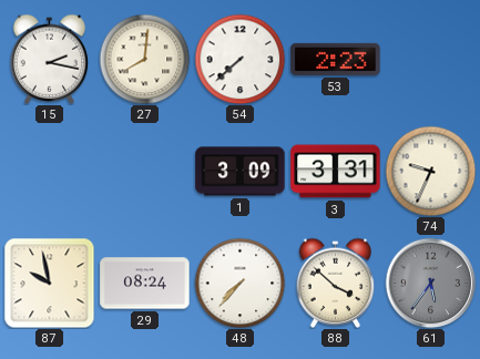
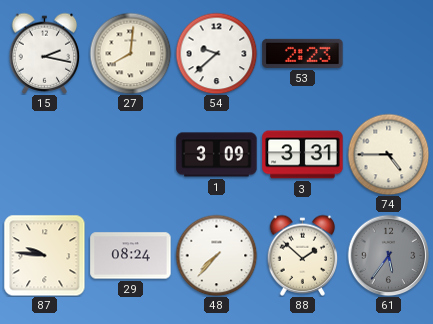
54: 7:38 -> 9:38 (216, 53)
74: 9:34 -> 4:45 (388, 154)
87: 9:58 -> 9:46 (44, 255)
88: 3:52 -> 1:52 (303, 255)
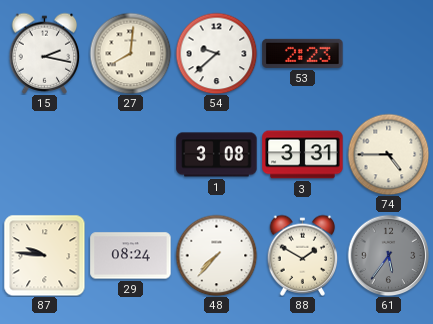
1: 3:09 -> 3:08 (217, 155)
88: 1:52 -> 1:50 (303, 255)
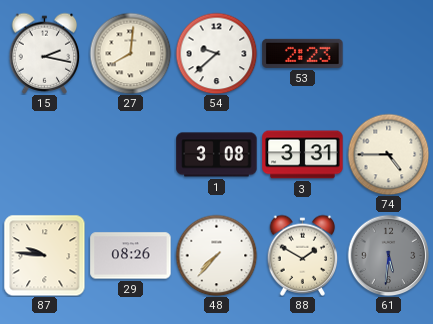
29: 08:24 -> 08:26 (131, 256)
61: 5:36 -> 5:31 (388, 255)
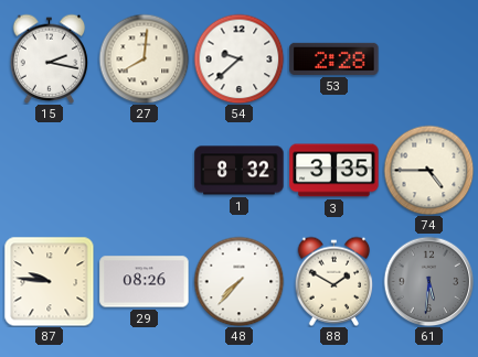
53: 2:23 -> 2:28 (334, 58)
1: 3:08 -> 8:32 (240, 171)
3: 3:31 -> 3:35 (334, 171)
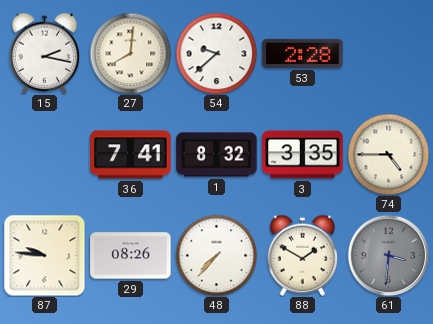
36: none -> 7:41 (131, 155)
61: 5:31 -> 3:31 (388, 255)
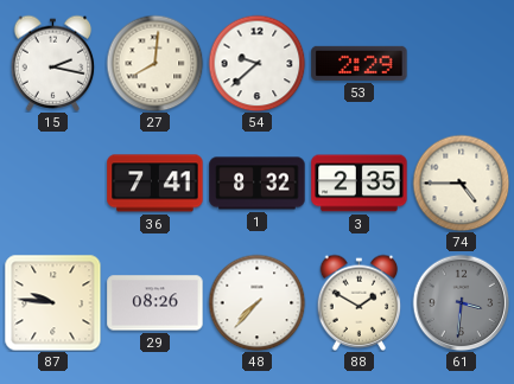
53: 2:28 -> 2:29 (360, 63)
3: 3:35 -> 2:35 (360, 184)
